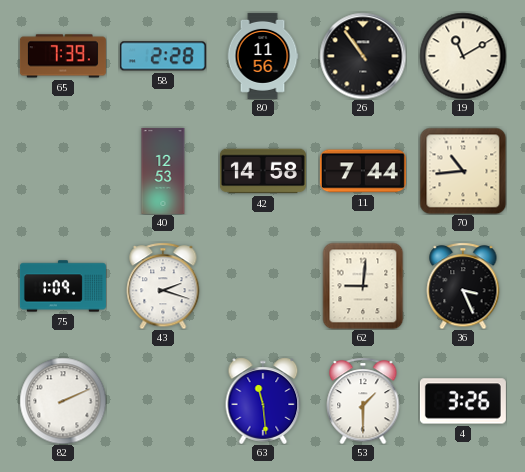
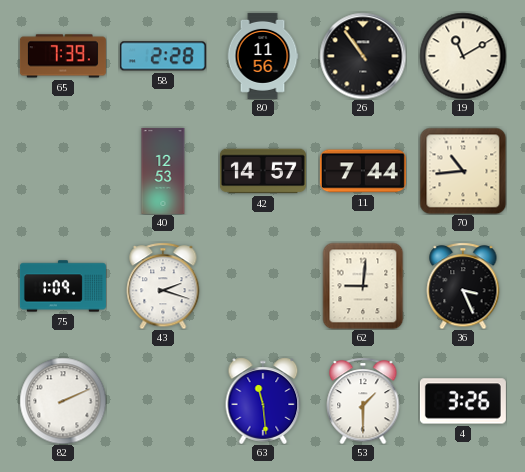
42: 14:58 -> 14:57 (263, 171)
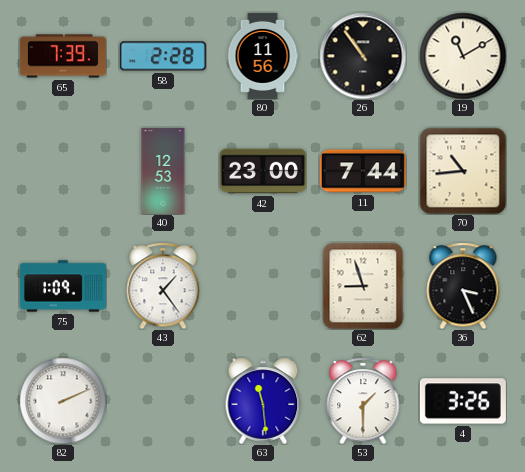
42: 14:57 -> 23:00 (263, 171)
43: 2:18 -> 1:24 (163, 286)
62: 9:01 -> 8:57 (363, 286)
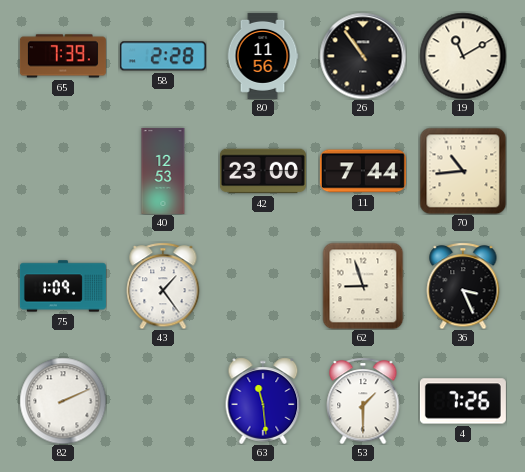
4: 3:26 -> 7:26 (463, 401)
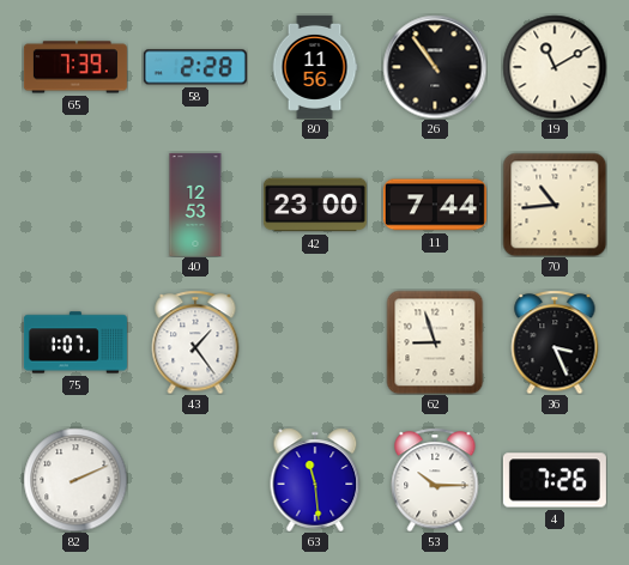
75: 1:09 -> 1:07 (75, 342)
53: 1:30 -> 10:15 (435, 480)
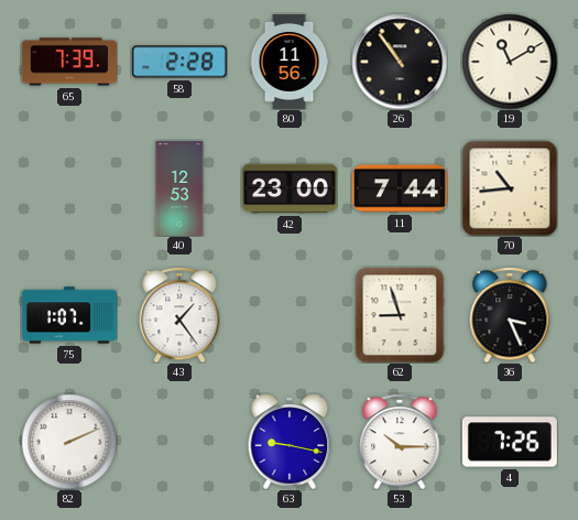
63: 11:29 -> 9:17 (290, 442)
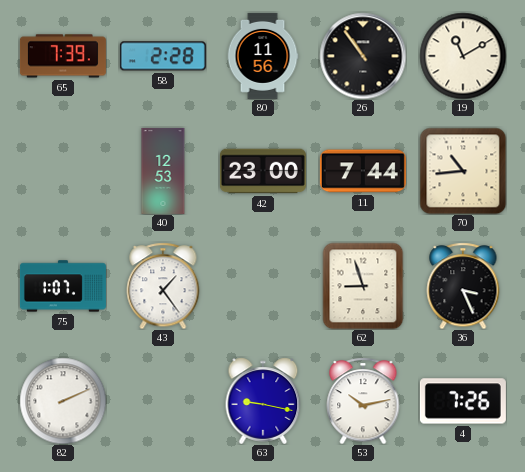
53: 10:15 -> 10:13 (363, 401)
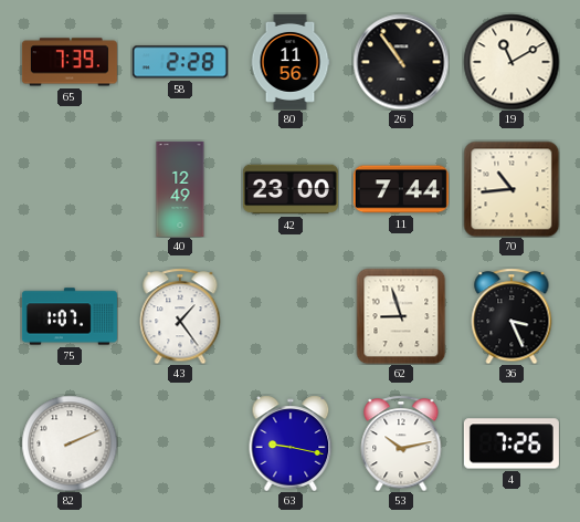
40: 12:53 -> 12:49 (180, 189)
